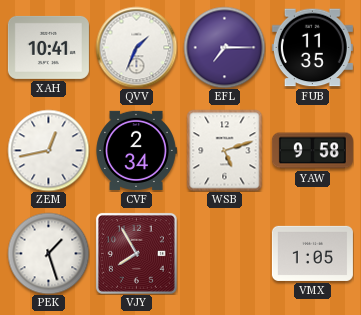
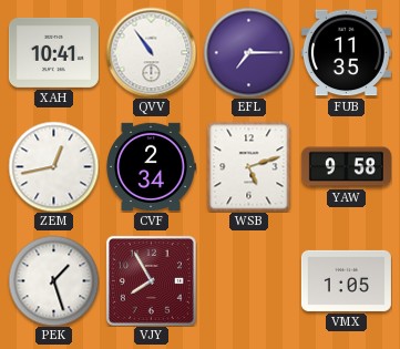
QVV: 1:34 -> 10:54 (151, 52)
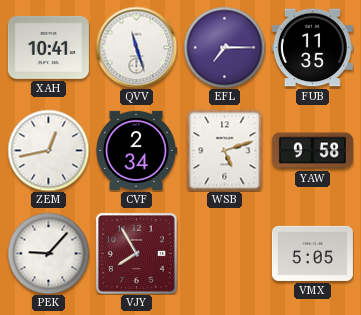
QVV: 10:54 -> 11:27 (136, 47)
PEK: 1:27 -> 9:07 (48, 253)
VMX: 1:05 -> 5:05 (312, 253)
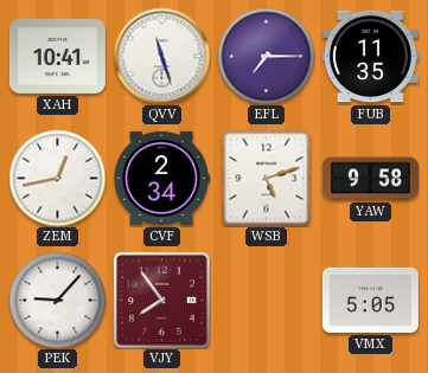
VJY: 7:55 -> 7:54 (161, 300)
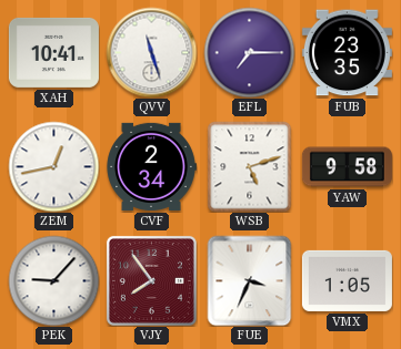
FUB: 11:35 -> 23:35 (347, 53)
FUE: none -> 3:34 (250, 280)
VMX: 5:05 -> 1:05 (347, 280)
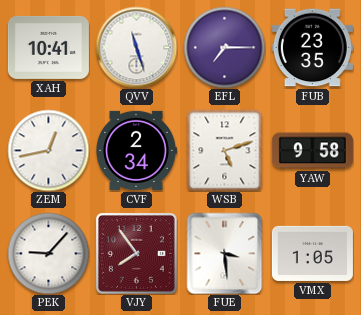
FUE: 3:34 -> 3:29 (225, 253)
